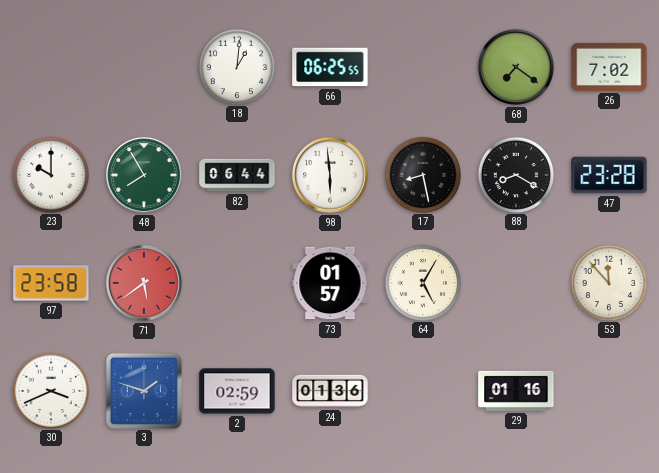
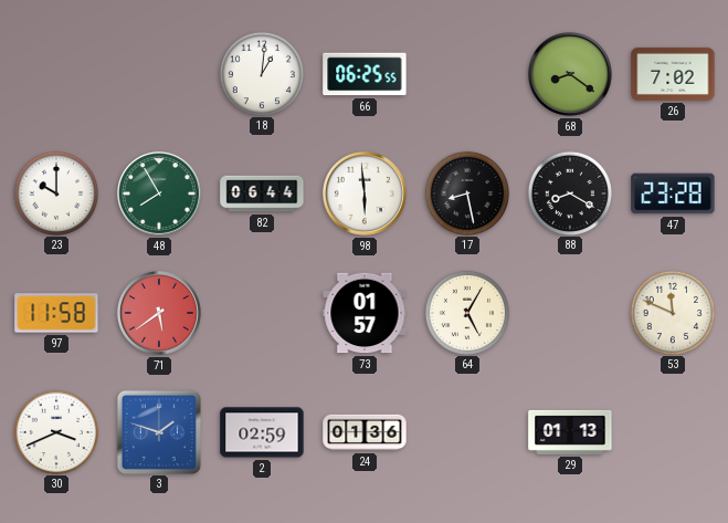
68: 7:21 -> 8:21 (570, 74)
97: 23:58 -> 11:58 (56, 313)
53: 11:53 -> 11:49 (672, 312)
29: 01:16 -> 01:13 (570, 432)
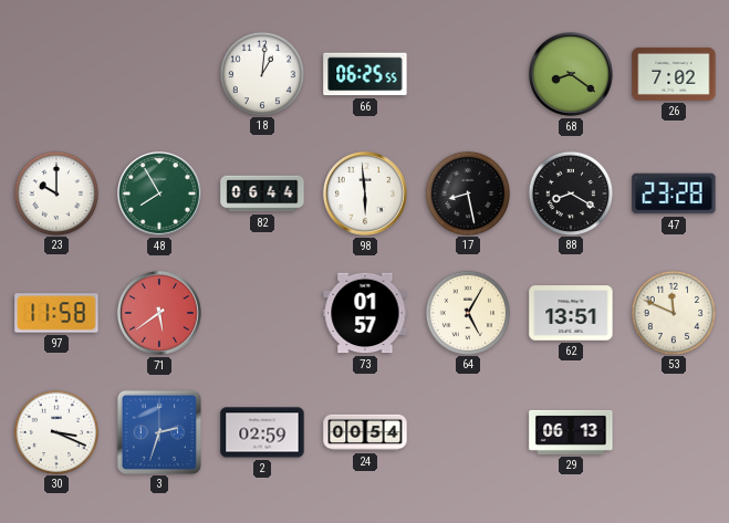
62: none -> 13:51 (571, 313)
30: 3:41 -> 3:19 (55, 431)
3: 1:48 -> 2:33 (158, 431)
24: 01:36 -> 00:54 (365, 432)
29: 01:13 -> 06:13 (571, 432)
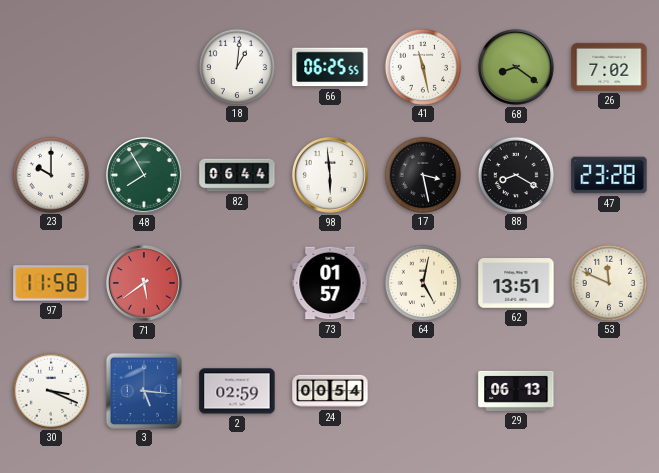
41: none -> 11:28 (422, 66)
17: 8:28 -> 3:28 (422, 174)
64: 5:05 -> 5:02 (422, 282)
3: 2:33 -> 5:16 (143, 390)
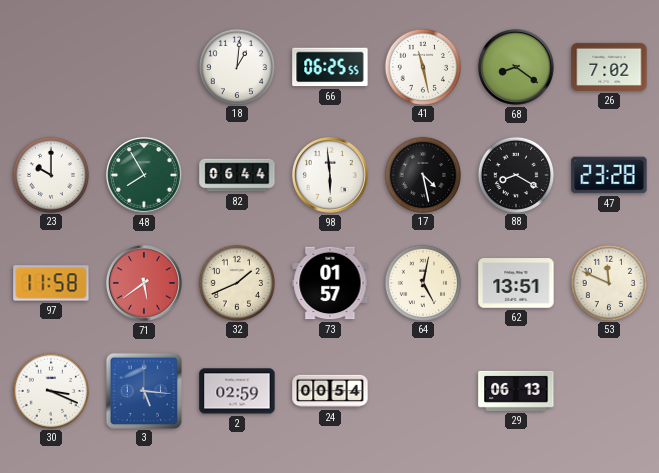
17: 3:28 -> 4:28 (422, 174)
32: none -> 1:41 (236, 282)
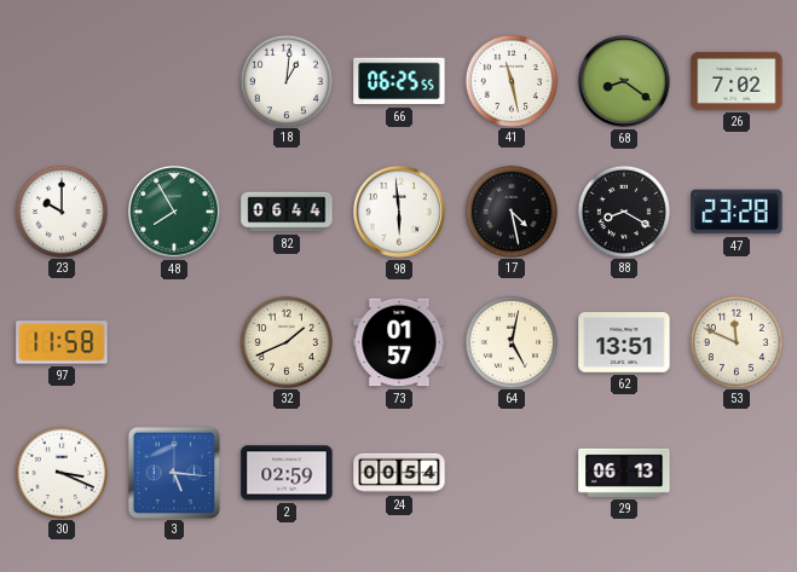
71: 5:39 -> none (144, 283)
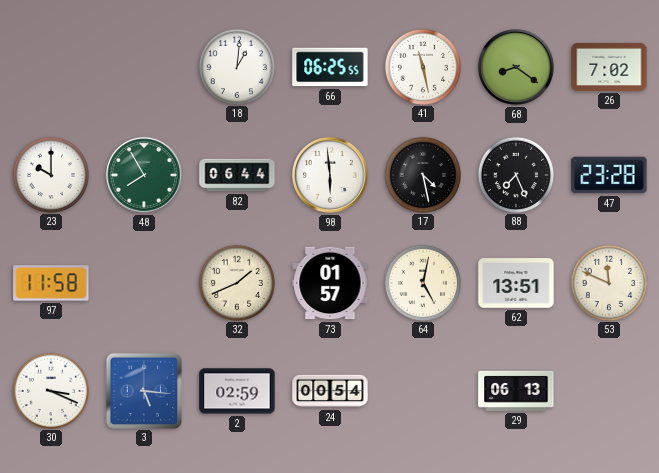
88: 8:20 -> 7:26 (515, 174)
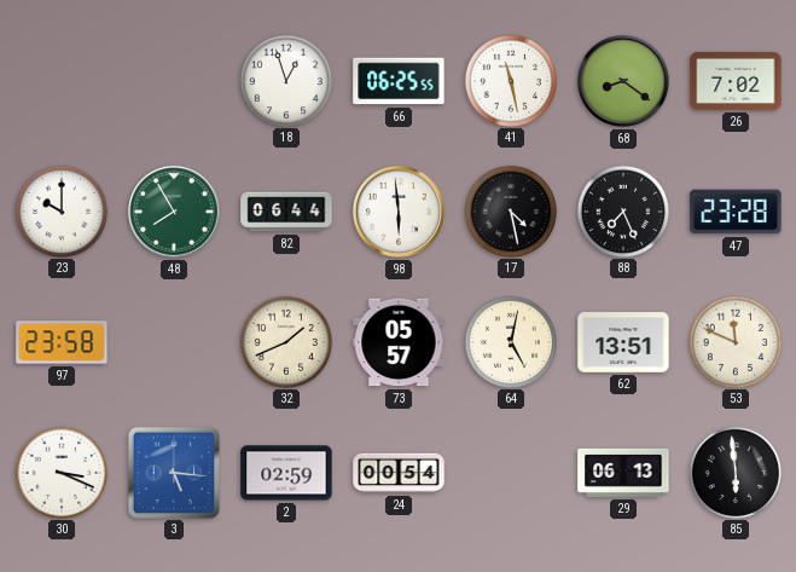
18: 1:01 -> 12:57 (285, 80)
97: 11:58 -> 23:58 (62, 342)
73: 01:57 -> 05:57 (399, 342)
85: none -> 5:59 (734, 472)
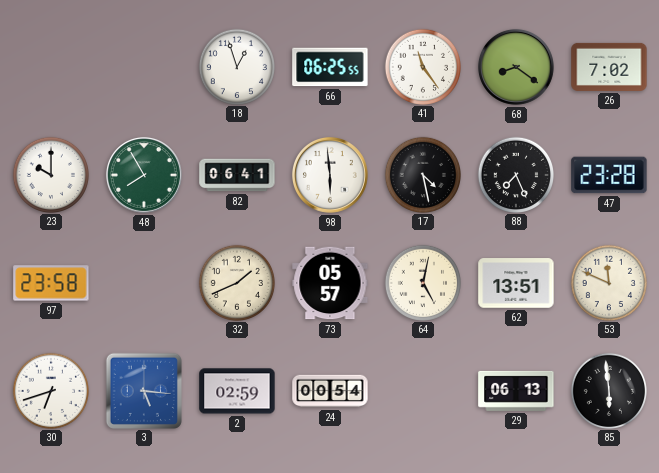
41: 11:28 -> 11:24 (422, 66)
82: 06:44 -> 06:41 (237, 175)
30: 3:19 -> 6:42 (50, 390)
